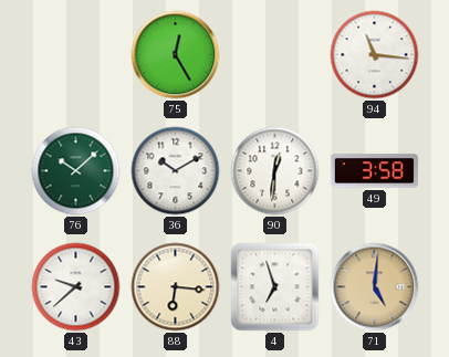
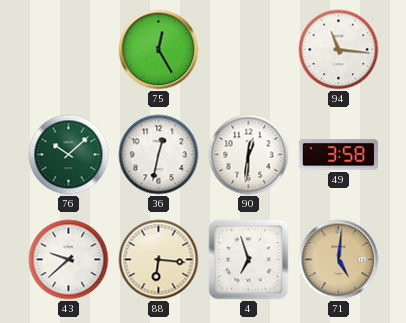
36: 10:10 -> 12:32 (159, 155)
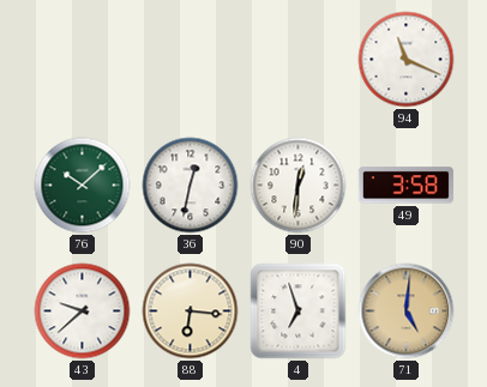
75: 12:25 -> none (159, 50)
94: 11:16 -> 11:19 (407, 60)
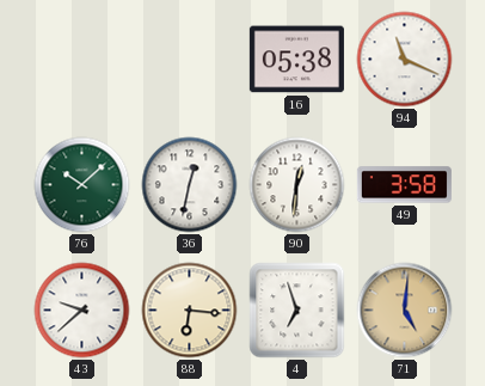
16: none -> 05:38 (296, 60)
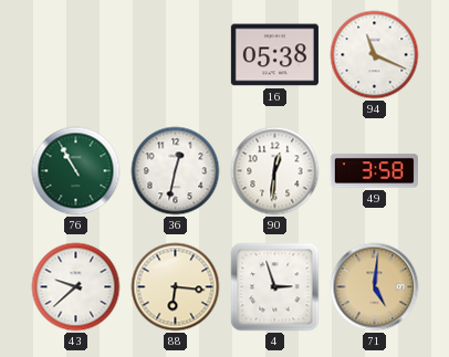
76: 10:08 -> 10:55 (76, 171)
4: 6:57 -> 2:57 (275, 287)
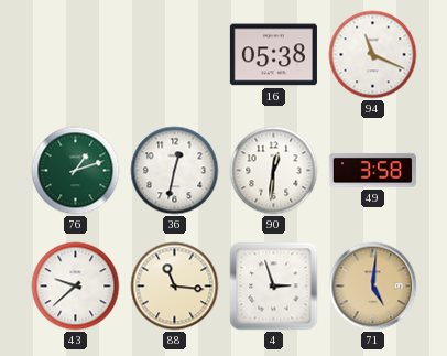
76: 10:55 -> 1:12 (76, 171)
88: 6:16 -> 11:16 (175, 287)
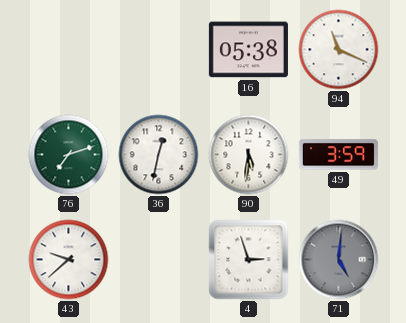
76: 1:12 -> 7:12 (69, 155)
90: 12:31 -> 5:31 (249, 155)
49: 3:58 -> 3:59 (338, 155)
88: 11:16 -> none (175, 287)
71 dial: champagne -> grey (339, 260)
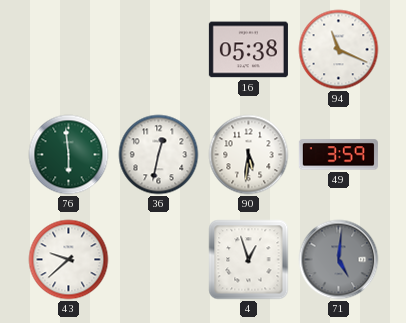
76: 7:12 -> 5:59 (69, 155)
4: 2:57 -> 12:57 (249, 260)
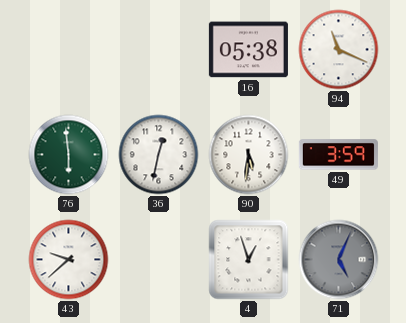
71: 5:01 -> 5:04 (339, 260)
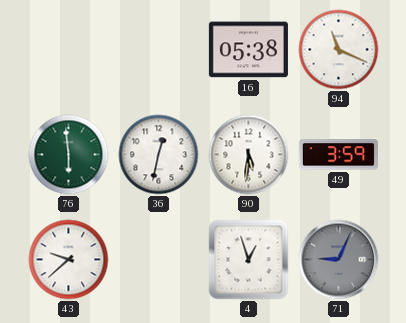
71: 5:04 -> 9:04 (339, 260)
